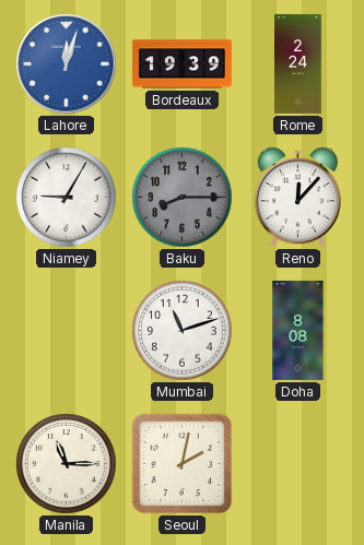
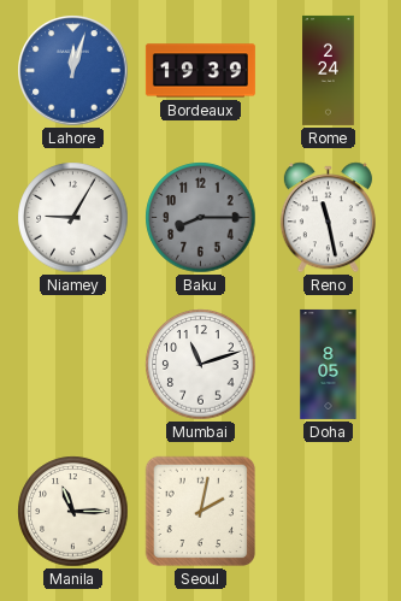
Reno: 12:07 -> 11:28 (328, 218)
Doha: 8:08 -> 8:05 (329, 364)
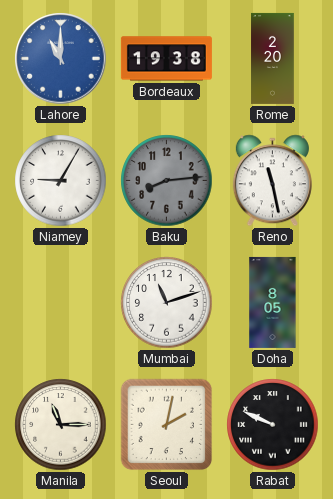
Lahore: 12:03 -> 11:00 (61, 59)
Bordeaux: 19:39 -> 19:38 (166, 59)
Rome: 2:24 -> 2:20 (273, 58)
Baku: 8:15 -> 8:14 (167, 181)
Rabat: none -> 9:49 (273, 425)
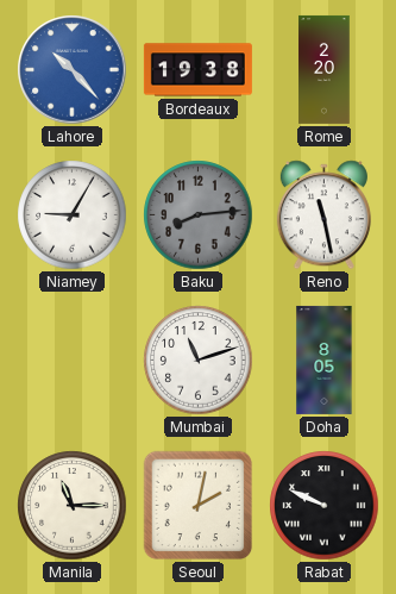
Lahore: 11:00 -> 10:23 (73, 70)
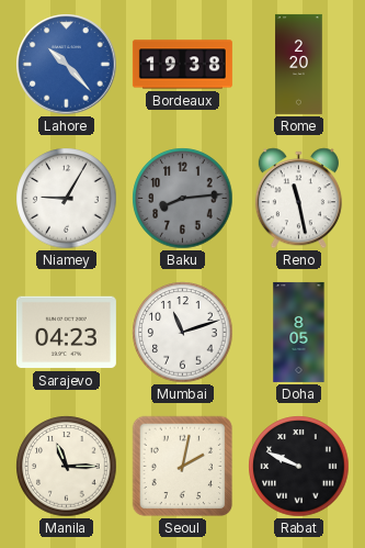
Sarajevo: none -> 04:23 (66, 333)
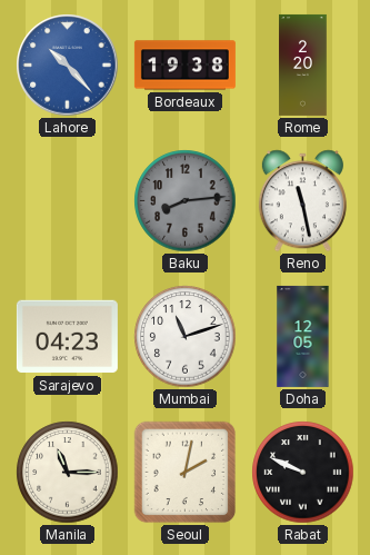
Niamey: 9:05 -> none (67, 199)
Doha: 8:05 -> 12:05 (303, 336)
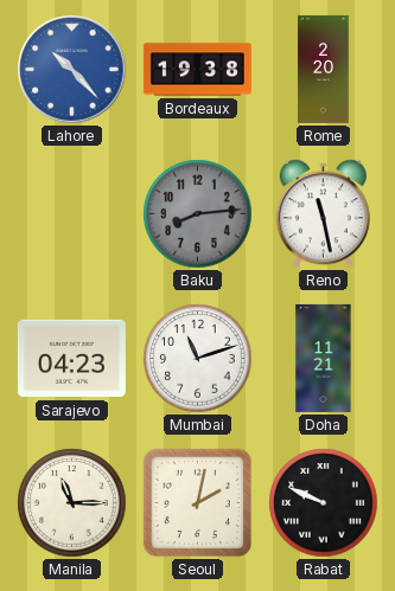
Doha: 12:05 -> 11:21 (324, 358)
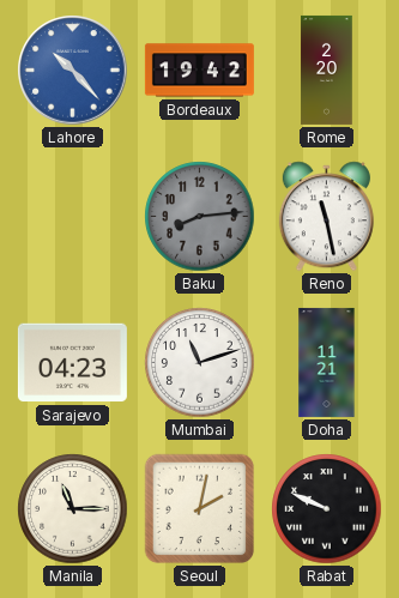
Bordeaux: 19:38 -> 19:42 (199, 71)
